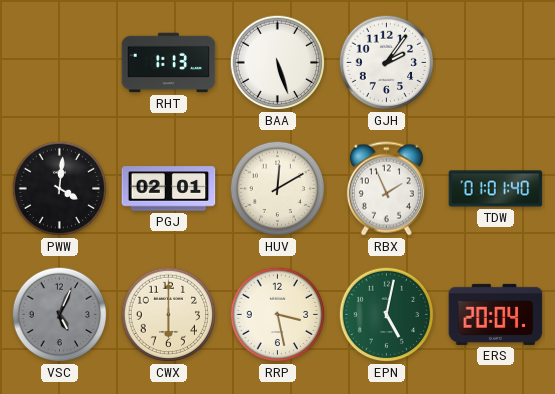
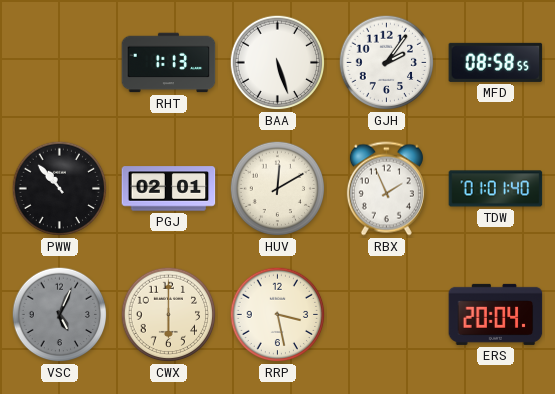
MFD: none -> 08:58 (496, 62)
PWW: 4:01 -> 10:53 (60, 189)
EPN: 5:02 -> none (387, 315)
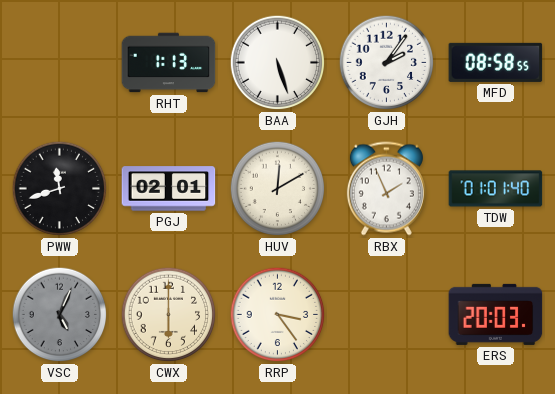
PWW: 10:53 -> 11:42 (60, 189)
RRP: 3:28 -> 3:24 (278, 315)
ERS: 20:04 -> 20:03 (496, 314)
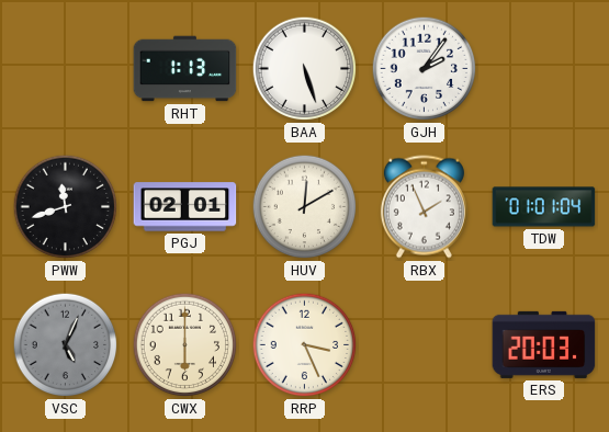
MFD: 08:58 -> none (496, 62)
TDW: 01:01:40 -> 01:01:04 (544, 207)
RRP: 3:24 -> 3:26 (305, 345)
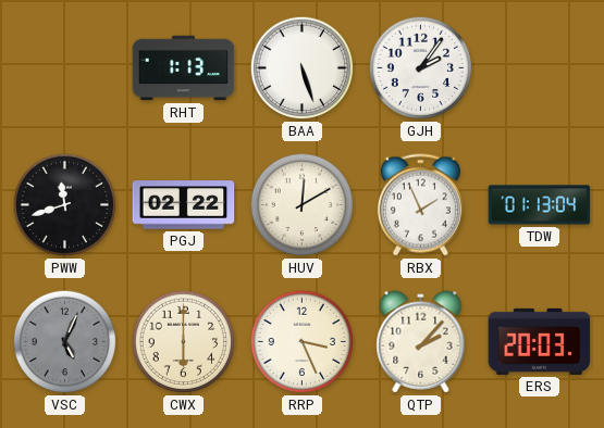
PGJ: 02:01 -> 02:22 (184, 205)
TDW: 01:01 -> 01:13 (540, 205)
QTP: none -> 2:07 (421, 342)
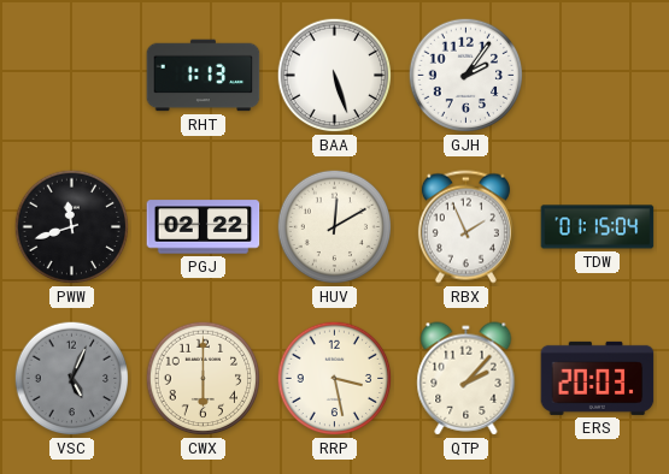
TDW: 01:13 -> 01:15 (598, 227)
RRP: 3:26 -> 3:28 (335, 379)
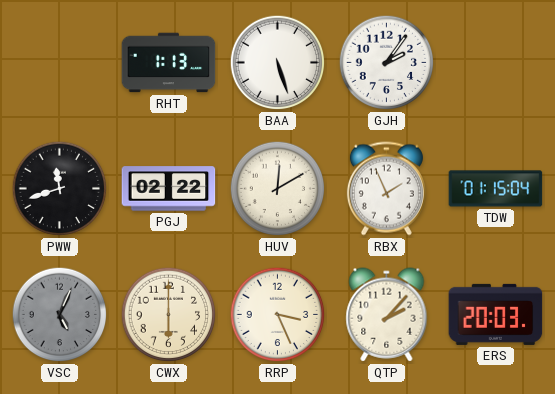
RRP: 3:28 -> 3:26 (278, 315)
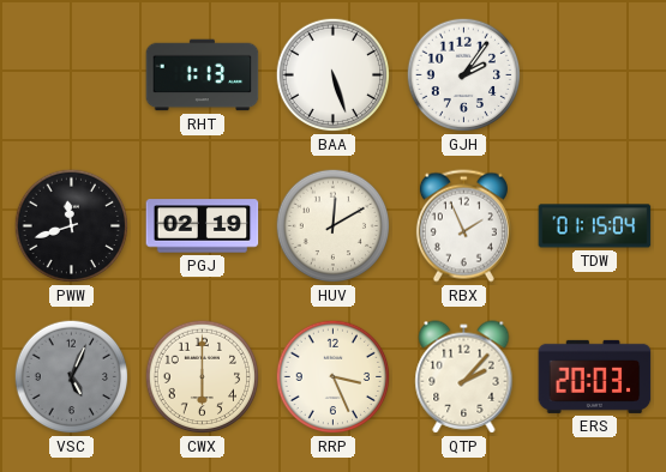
PGJ: 02:22 -> 02:19 (203, 226)
